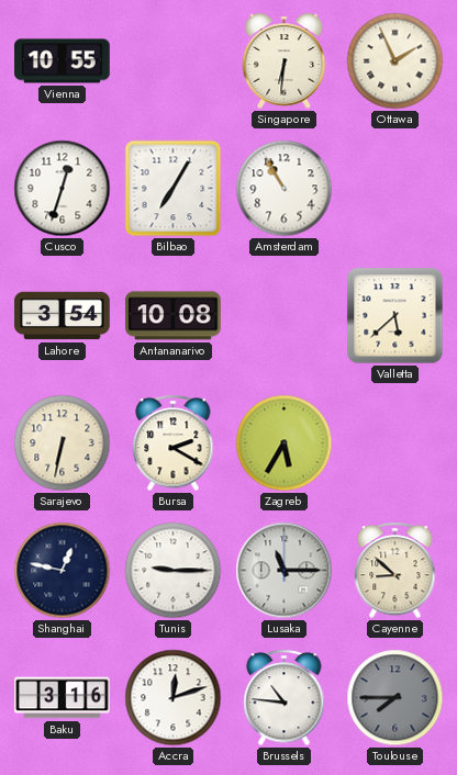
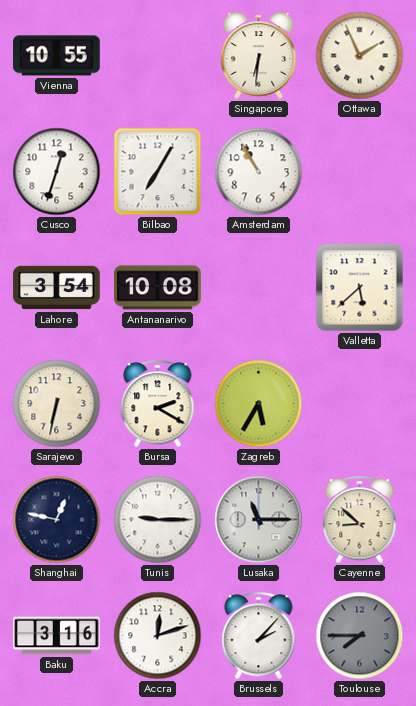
Brussels: 10:46 -> 2:07 (259, 636)
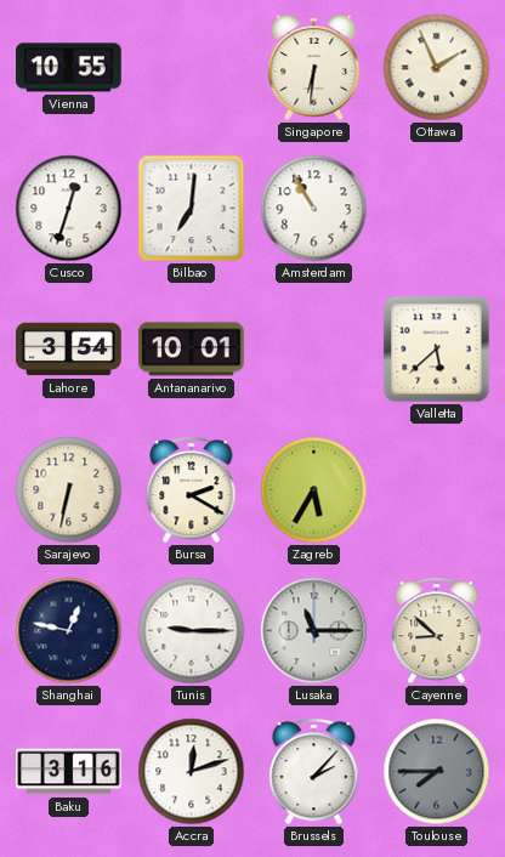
Bilbao: 7:05 -> 7:01 (192, 209)
Antananarivo: 10:08 -> 10:01 (192, 350)
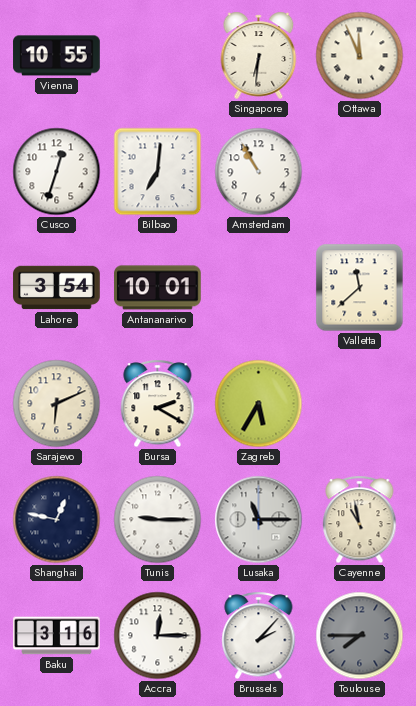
Ottawa: 1:56 -> 11:56 (360, 56)
Valletta: 5:38 -> 11:38 (360, 288)
Sarajevo: 6:32 -> 6:11 (57, 404)
Cayenne: 8:52 -> 10:58 (360, 520)
Accra: 12:12 -> 12:15 (158, 636)
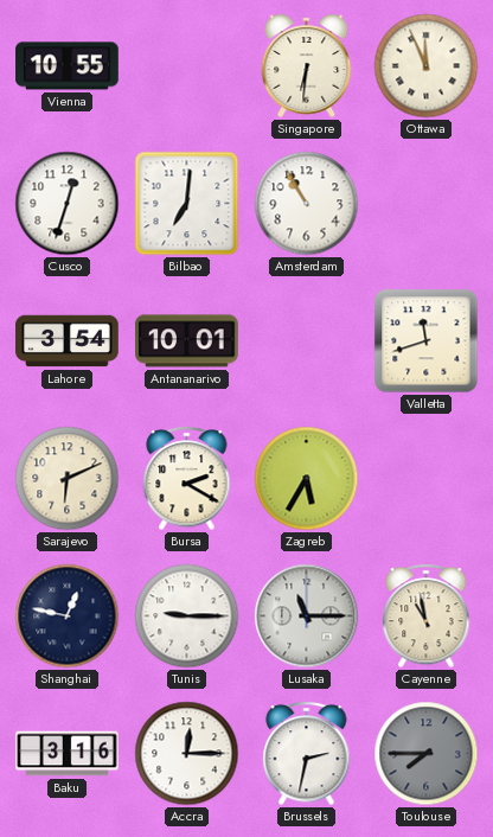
Valletta: 11:38 -> 11:42 (427, 341)
Brussels: 2:07 -> 2:32 (307, 754)
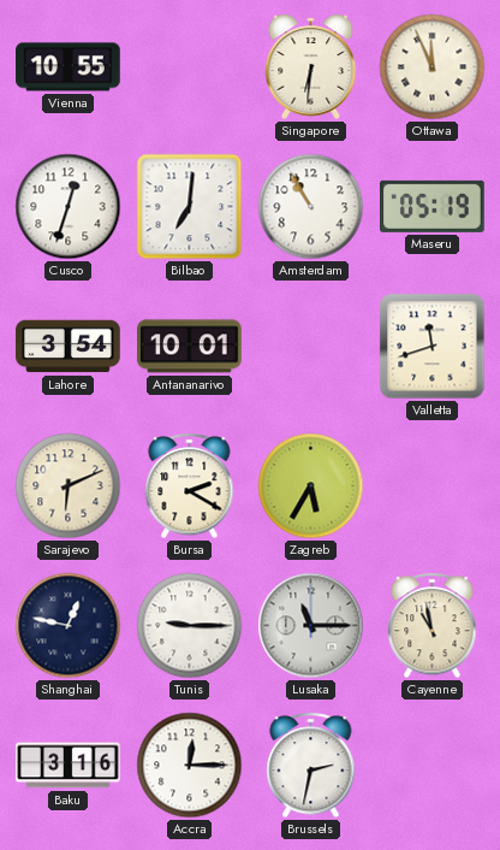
Maseru: none -> 05:19 (433, 206)
Toulouse: 7:45 -> none (427, 754)
